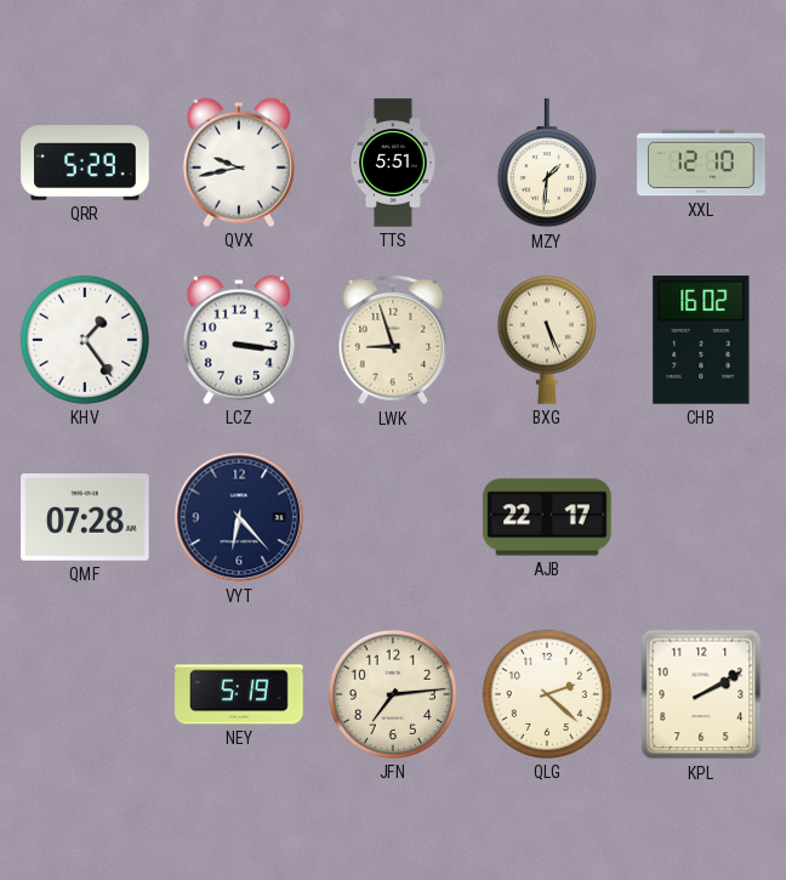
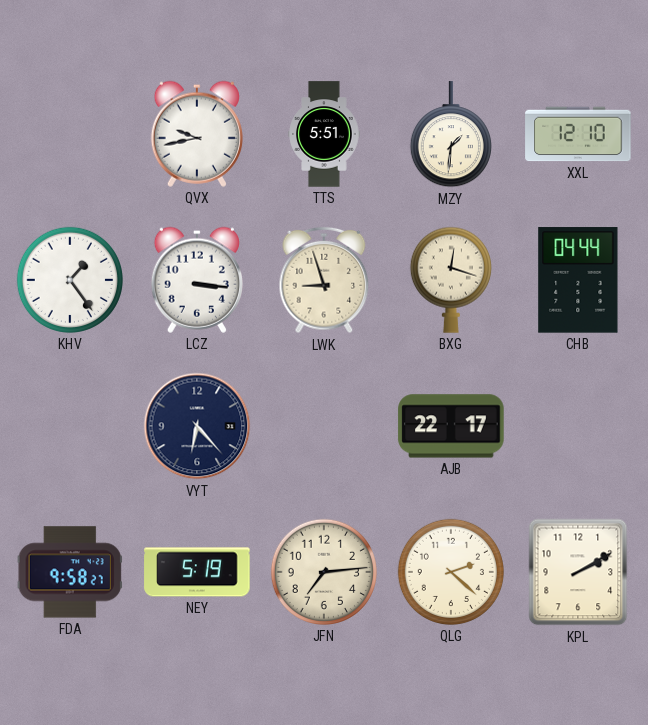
QRR: 5:29 -> none (85, 163)
BXG: 5:26 -> 12:18 (451, 280)
CHB: 16:02 -> 04:44 (578, 280)
QMF: 07:28 -> none (85, 517)
FDA: none -> 9:58 (70, 572)
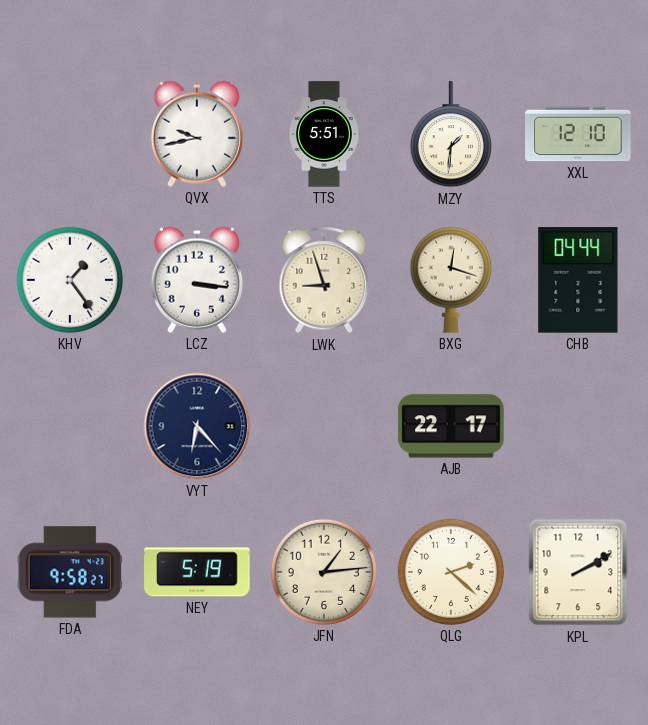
JFN: 7:14 -> 1:14 (324, 572)
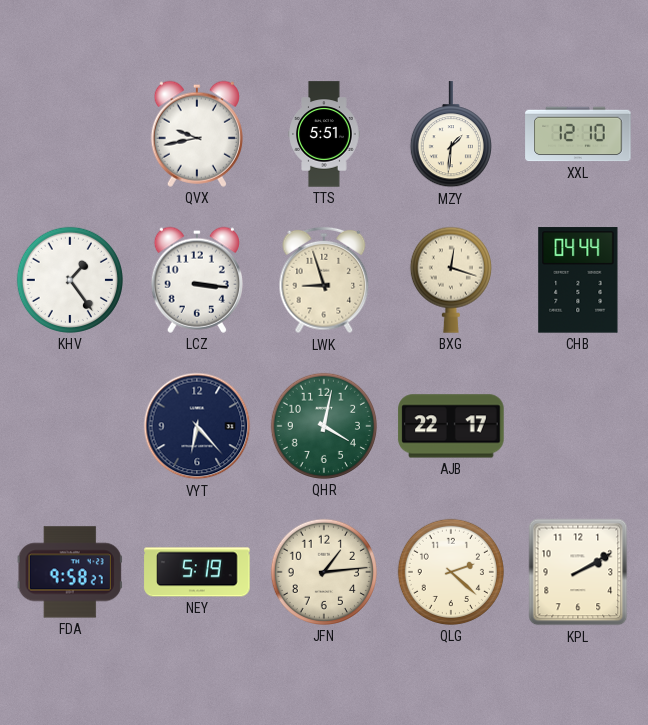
QHR: none -> 4:02 (324, 426)
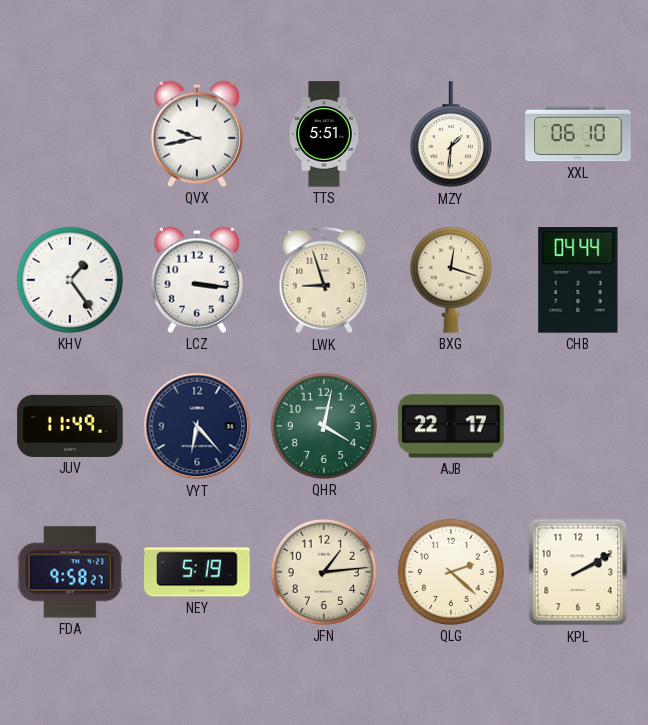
XXL: 12:10 -> 06:10 (578, 134)
JUV: none -> 11:49 (70, 426)
